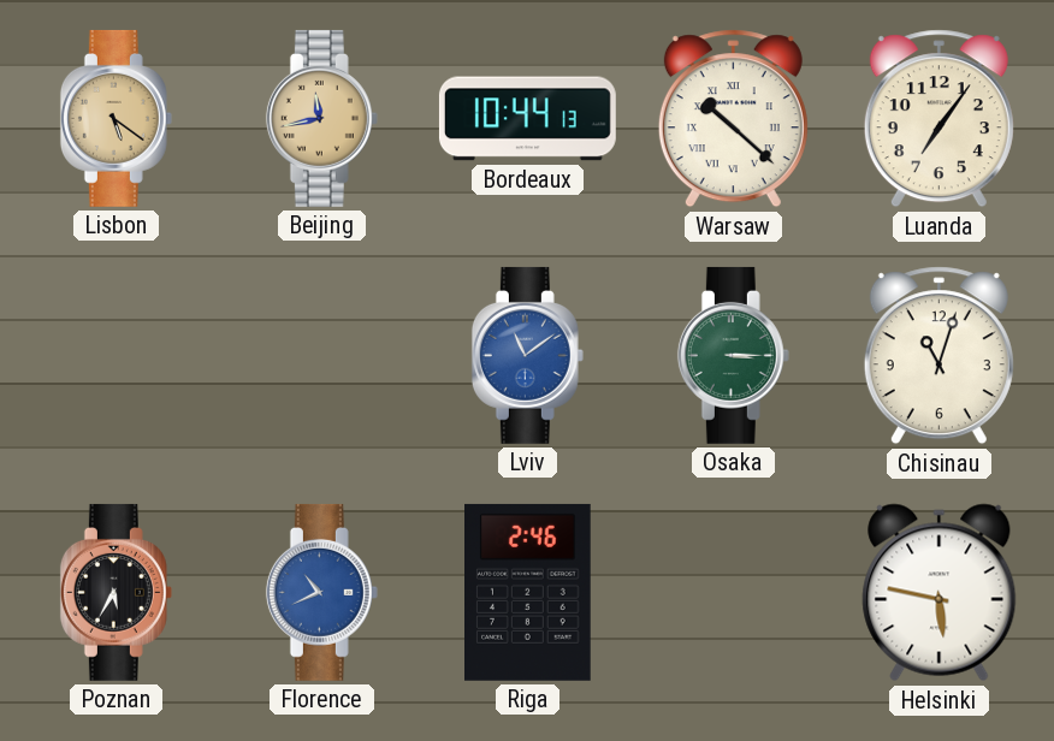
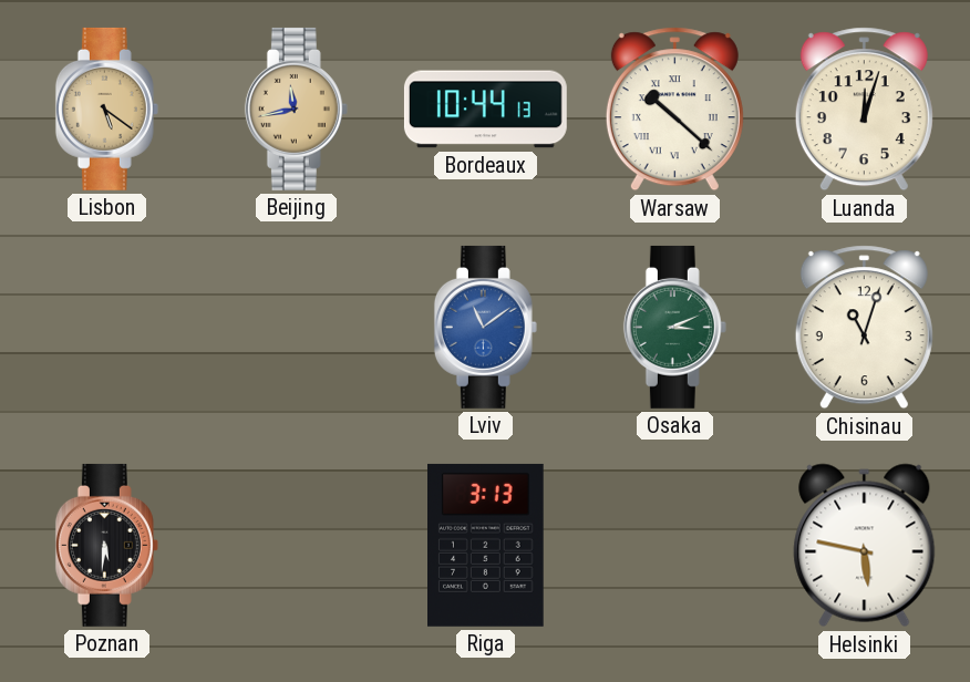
Luanda: 7:06 -> 12:03 (864, 110)
Osaka: 3:15 -> 3:11 (674, 327)
Poznan: 5:35 -> 5:31 (106, 545)
Florence: 10:41 -> none (321, 592)
Riga: 2:46 -> 3:13 (486, 545)
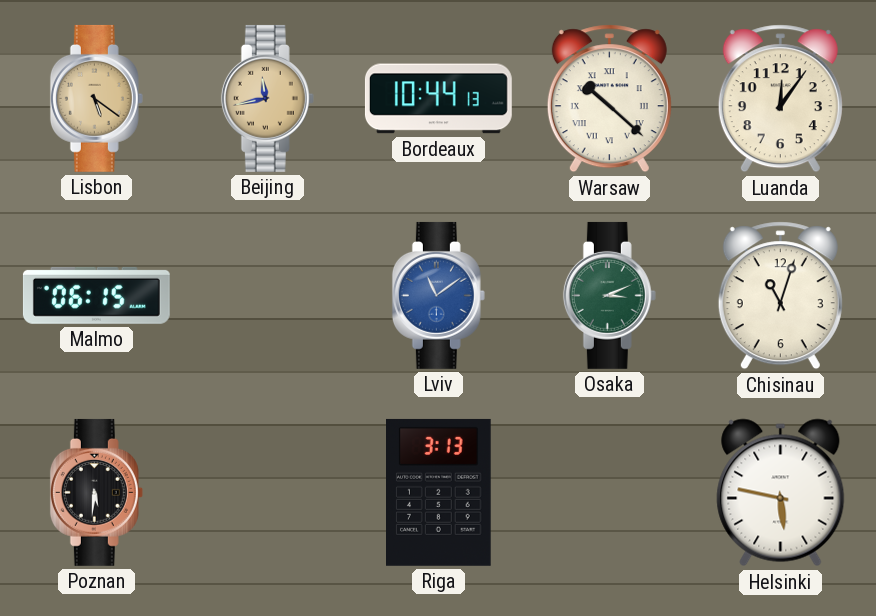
Luanda: 12:03 -> 12:06 (780, 99)
Malmo: none -> 06:15 (96, 295)
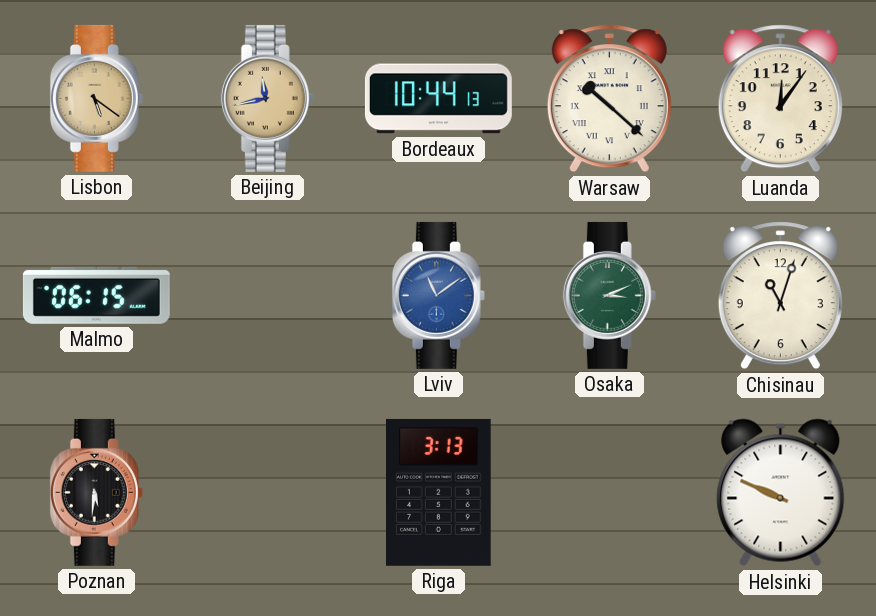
Helsinki: 5:47 -> 9:49 (781, 493)
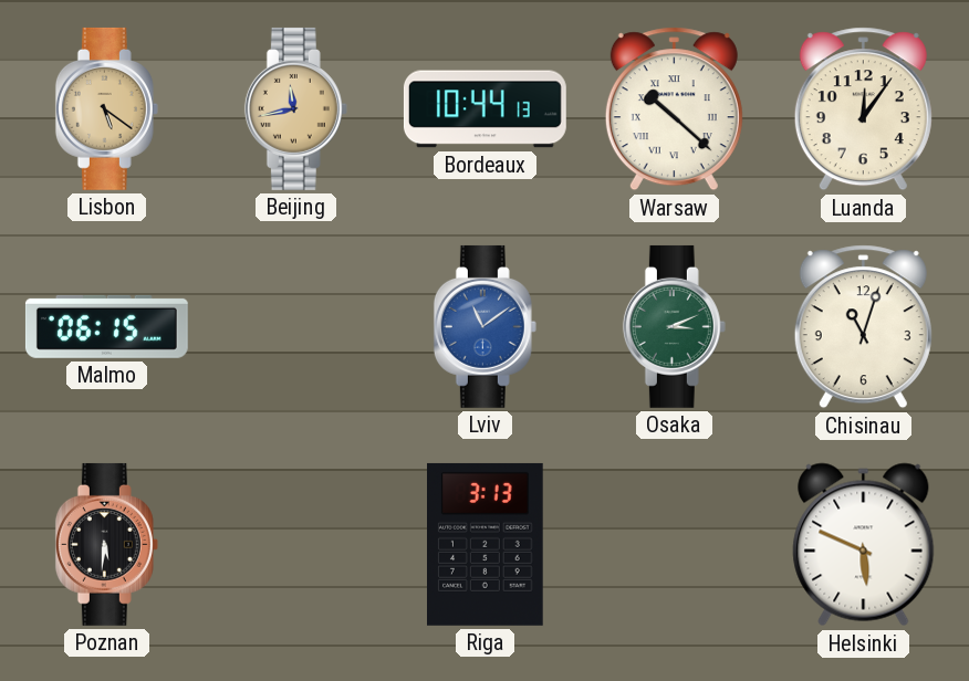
Helsinki: 9:49 -> 5:49 (864, 545)
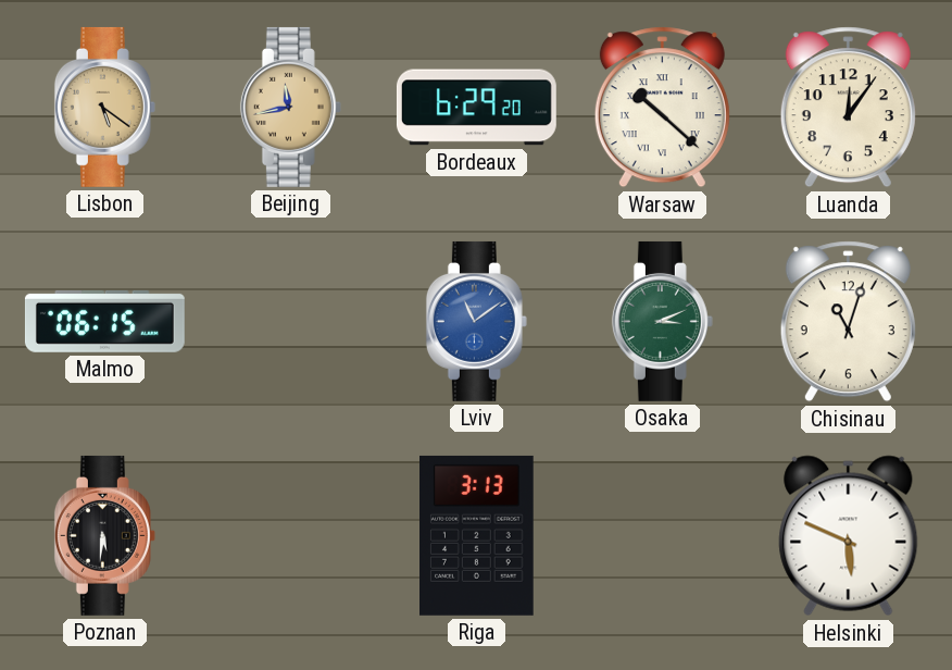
Bordeaux: 10:44 -> 6:29 (476, 108)
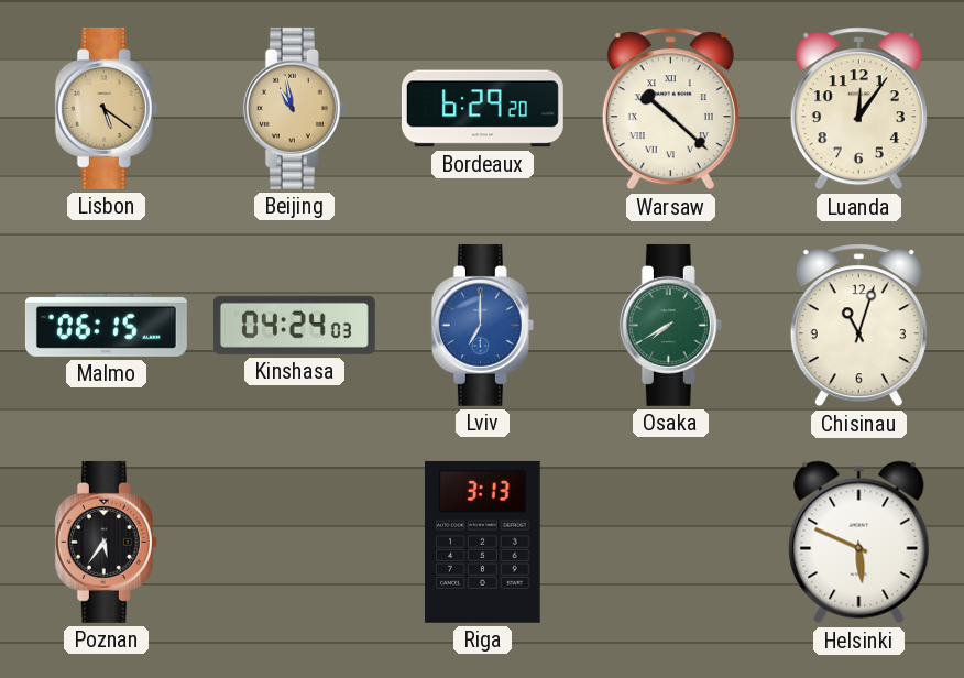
Beijing: 11:43 -> 10:58 (294, 108)
Kinshasa: none -> 04:24 (294, 325)
Lviv: 11:09 -> 7:00 (482, 325)
Osaka: 3:11 -> 7:40 (670, 325)
Poznan: 5:31 -> 5:36 (106, 542)
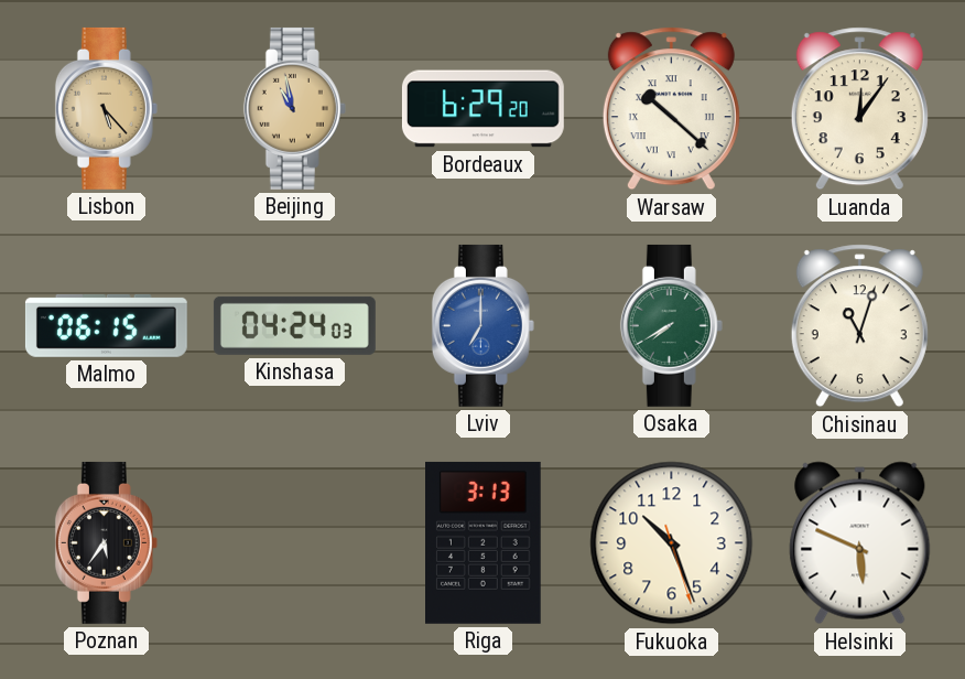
Lisbon: 5:21 -> 5:23 (106, 108)
Fukuoka: none -> 10:26 (672, 543)
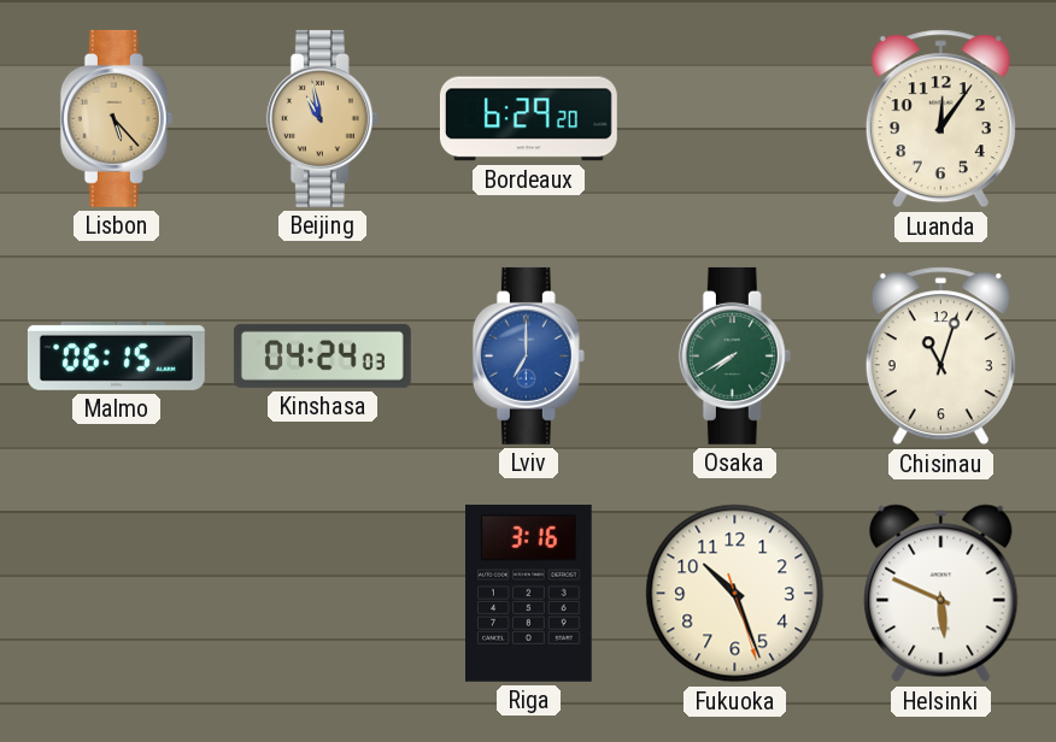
Warsaw: 10:22 -> none (671, 109)
Poznan: 5:36 -> none (106, 542)
Riga: 3:13 -> 3:16 (529, 593)
